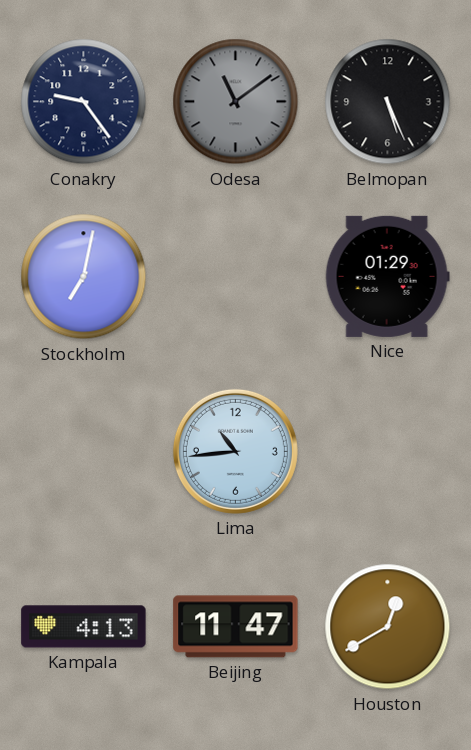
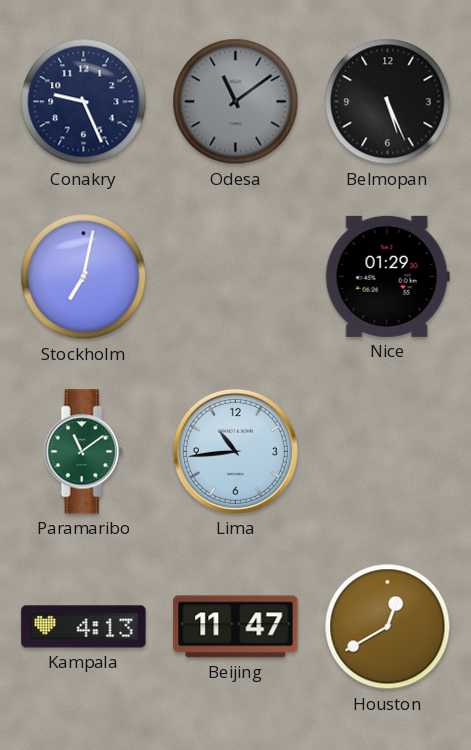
Conakry: 9:24 -> 9:26 (84, 102)
Paramaribo: none -> 11:09 (83, 452)
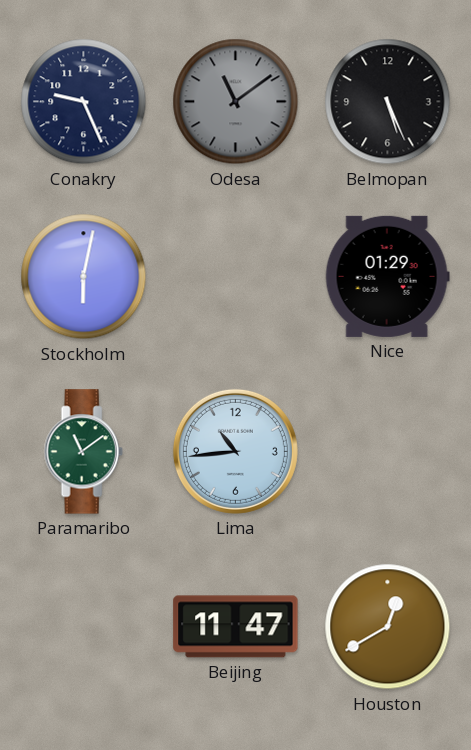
Stockholm: 7:02 -> 6:02 (84, 277)
Kampala: 4:13 -> none (84, 627)
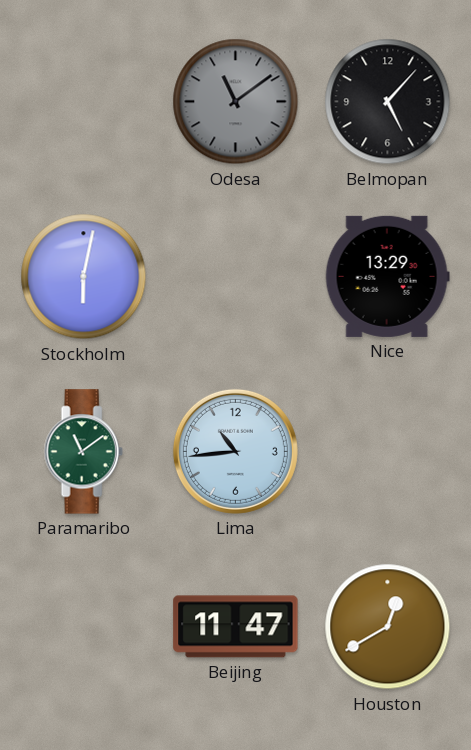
Conakry: 9:26 -> none (84, 102)
Belmopan: 5:26 -> 5:07 (388, 102)
Nice: 01:29 -> 13:29 (387, 276)
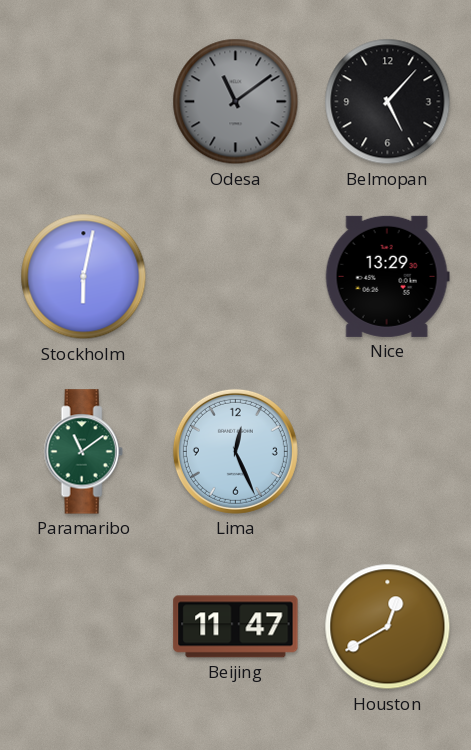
Lima: 10:44 -> 12:26 (235, 451)
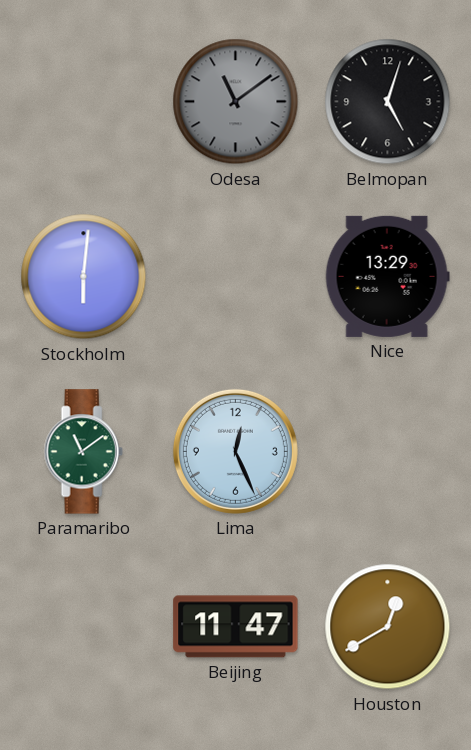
Belmopan: 5:07 -> 5:03 (388, 102)
Stockholm: 6:02 -> 6:01 (84, 277)
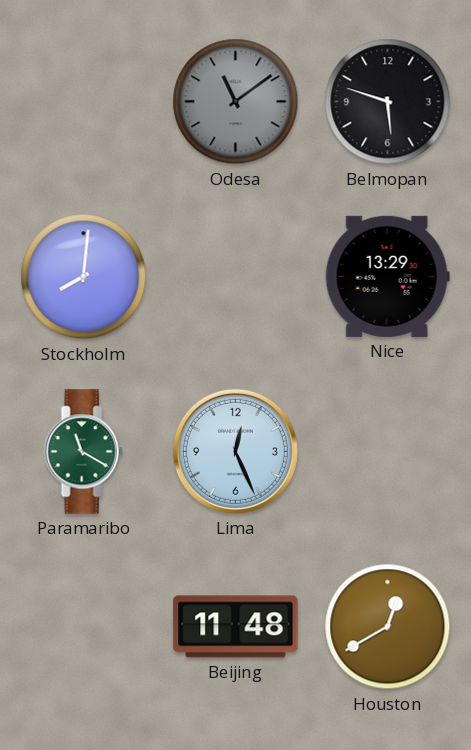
Belmopan: 5:03 -> 5:48 (388, 102)
Stockholm: 6:01 -> 8:01 (84, 277)
Paramaribo: 11:09 -> 11:20 (83, 452)
Beijing: 11:47 -> 11:48 (236, 627)
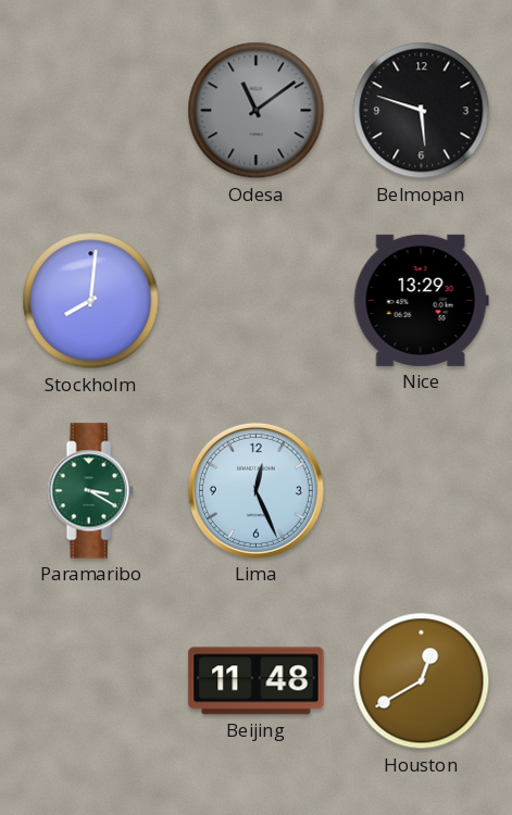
Paramaribo: 11:20 -> 3:20 (90, 491)
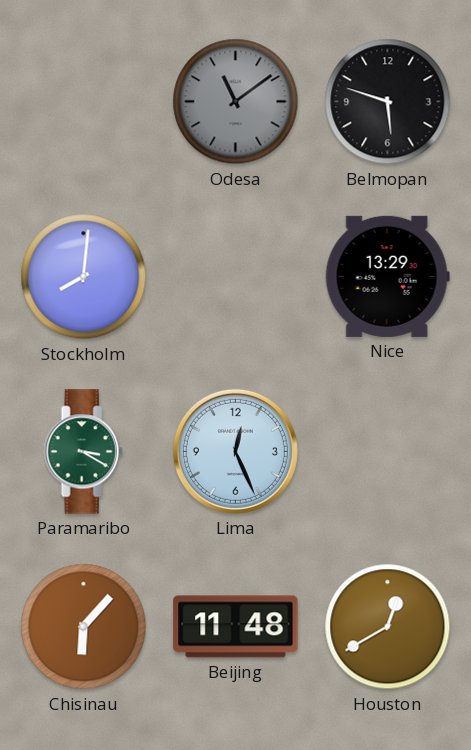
Chisinau: none -> 6:07 (84, 627)
